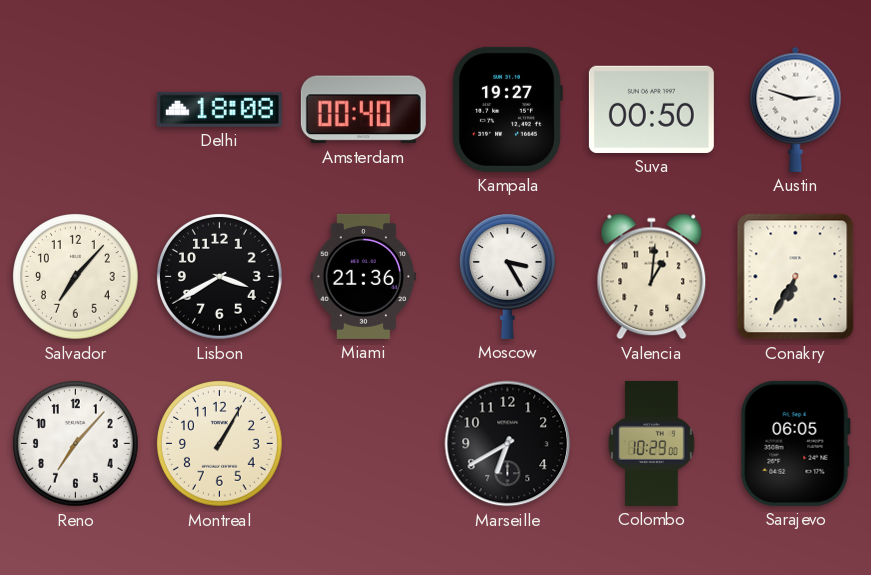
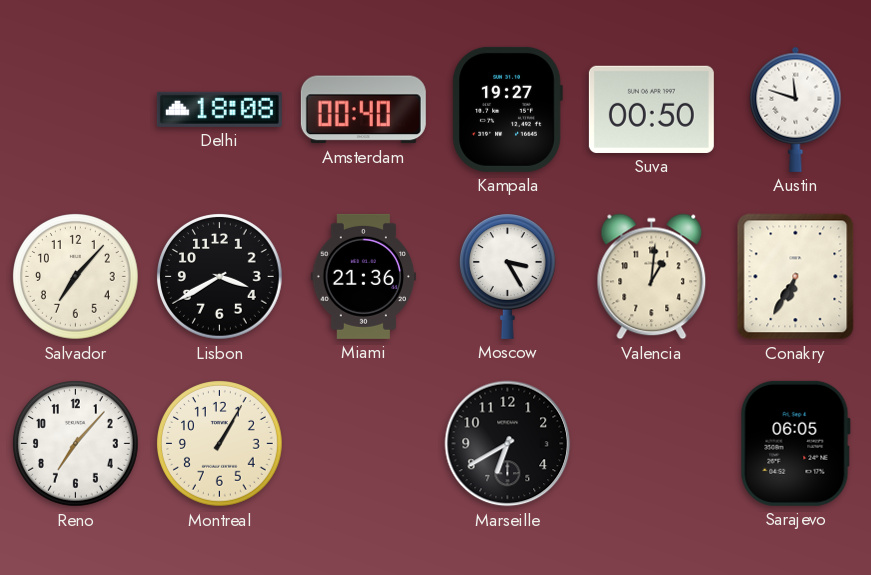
Austin: 2:48 -> 11:48 (796, 109)
Colombo: 10:29 -> none (652, 443)
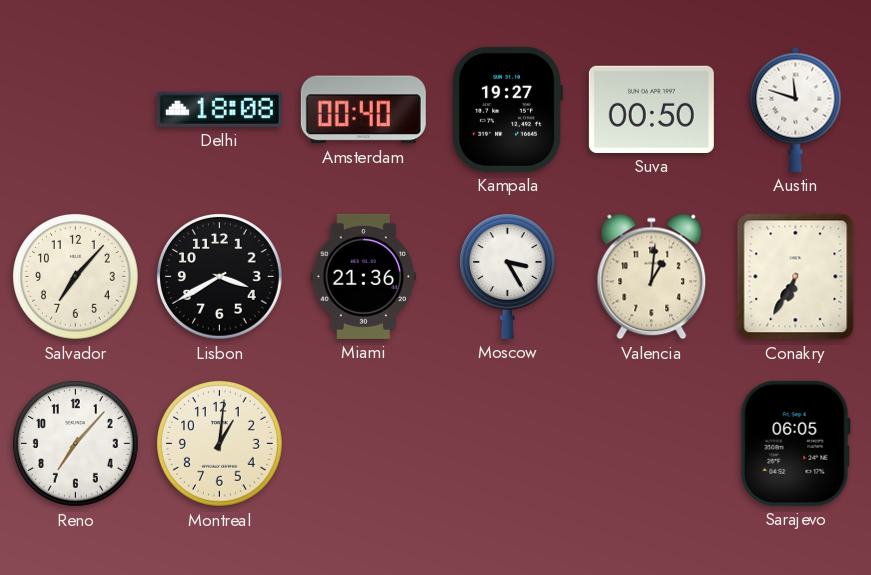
Montreal: 1:05 -> 1:01 (220, 444)
Marseille: 6:40 -> none (508, 444)
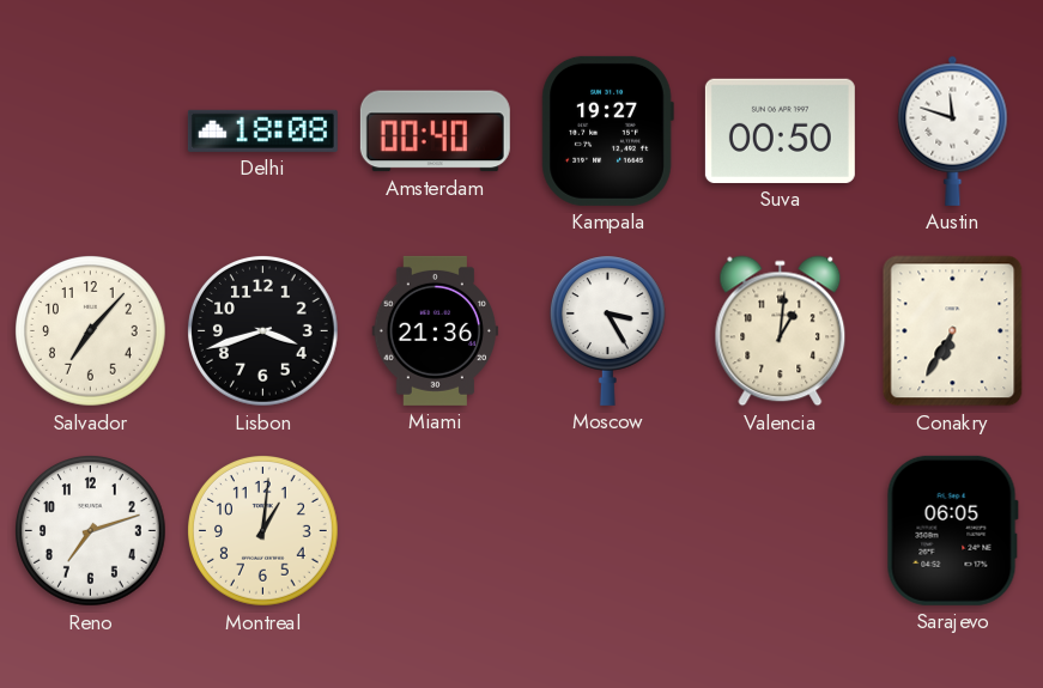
Lisbon: 3:40 -> 3:42 (263, 331)
Reno: 7:07 -> 7:12 (91, 531)
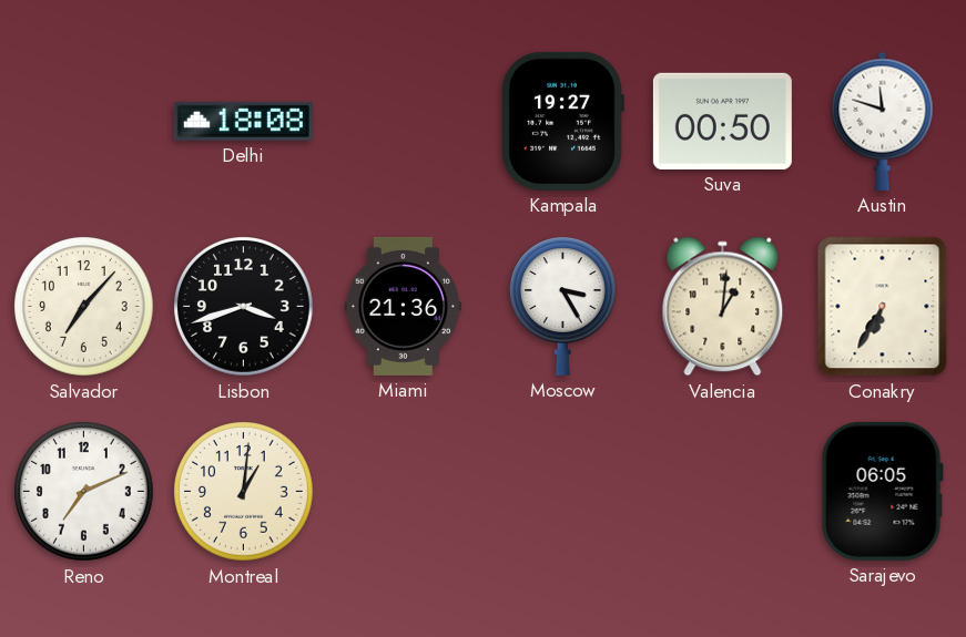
Amsterdam: 00:40 -> none (435, 132)
Reno: 7:12 -> 7:11 (84, 492)
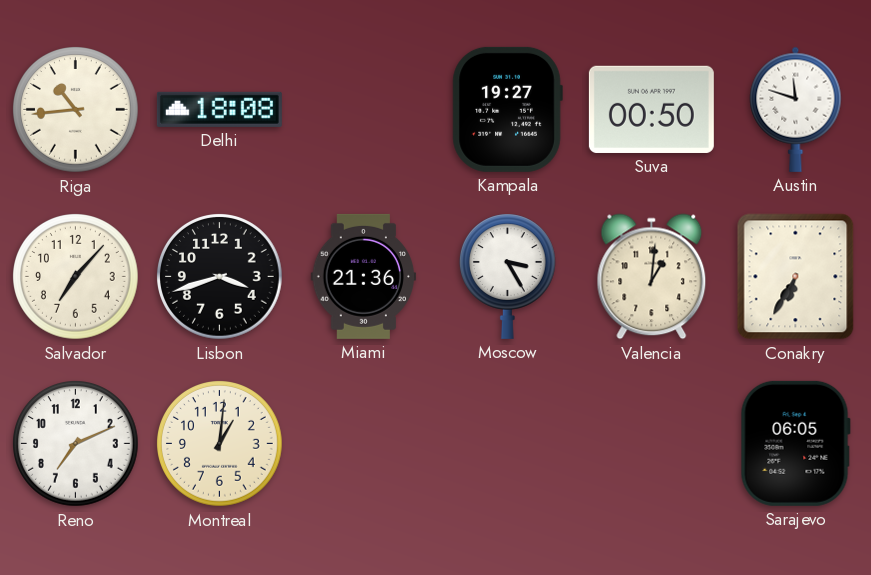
Riga: none -> 10:44 (76, 110)
